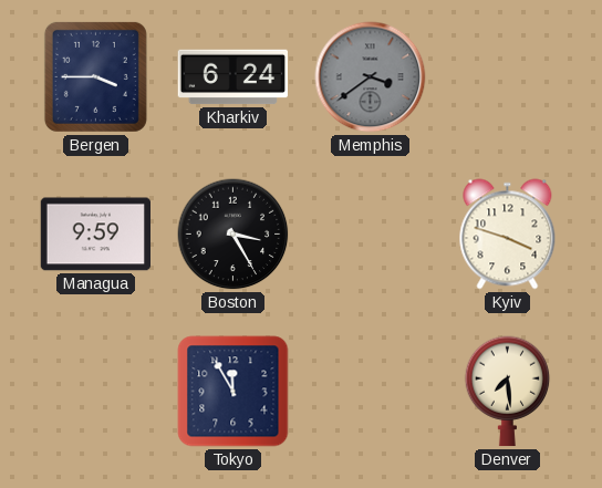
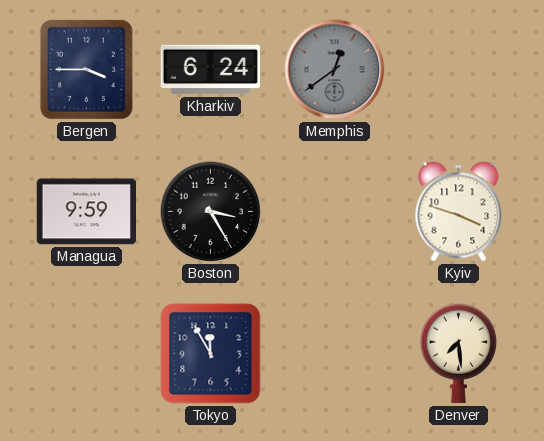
Memphis: 3:39 -> 12:39 (335, 70)
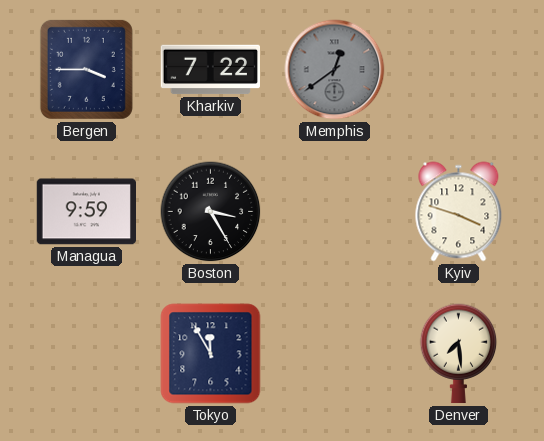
Kharkiv: 6:24 -> 7:22 (211, 70)
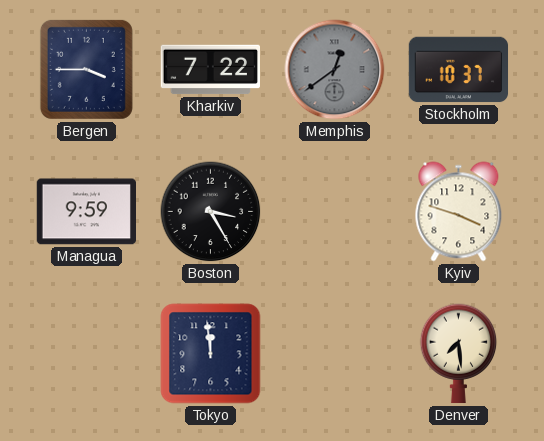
Stockholm: none -> 10:37 (459, 70)
Tokyo: 11:55 -> 11:59 (211, 354)
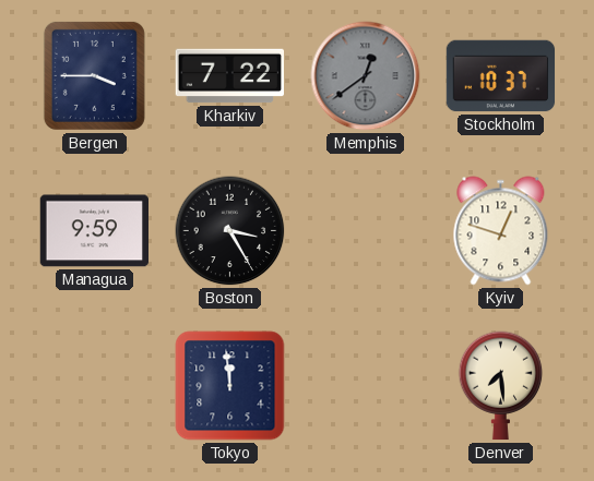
Kyiv: 3:48 -> 12:48 (501, 231)
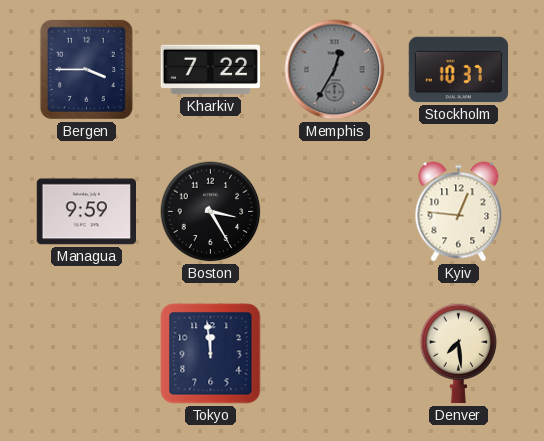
Memphis: 12:39 -> 12:35 (335, 70)
Kyiv: 12:48 -> 12:46 (459, 212)
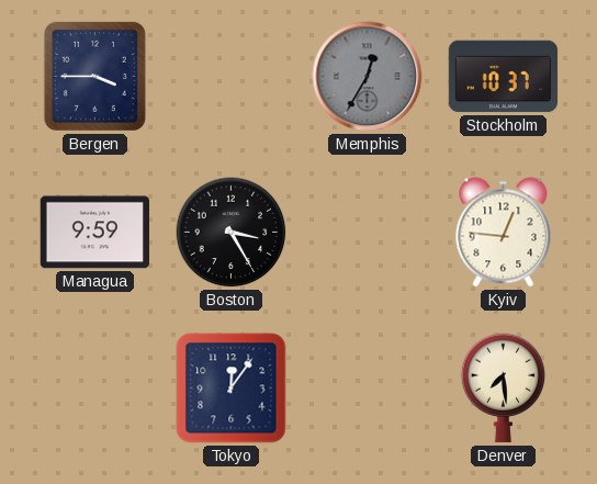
Kharkiv: 7:22 -> none (211, 70)
Tokyo: 11:59 -> 12:06 (232, 389)
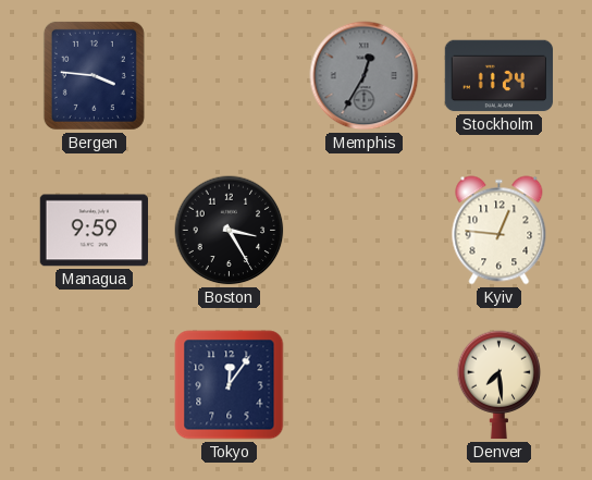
Bergen: 3:45 -> 3:46 (94, 75)
Stockholm: 10:37 -> 11:24 (499, 76)
